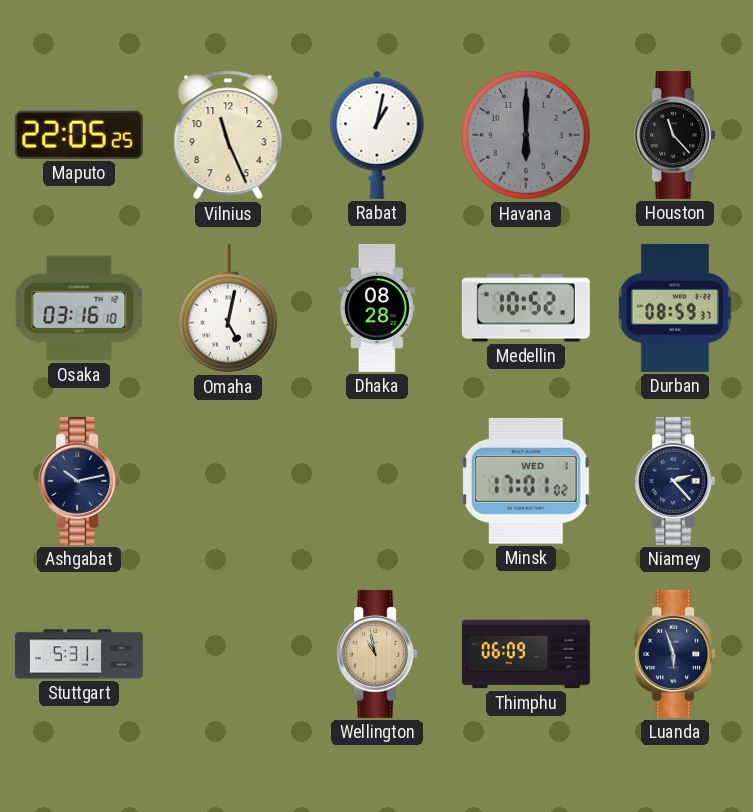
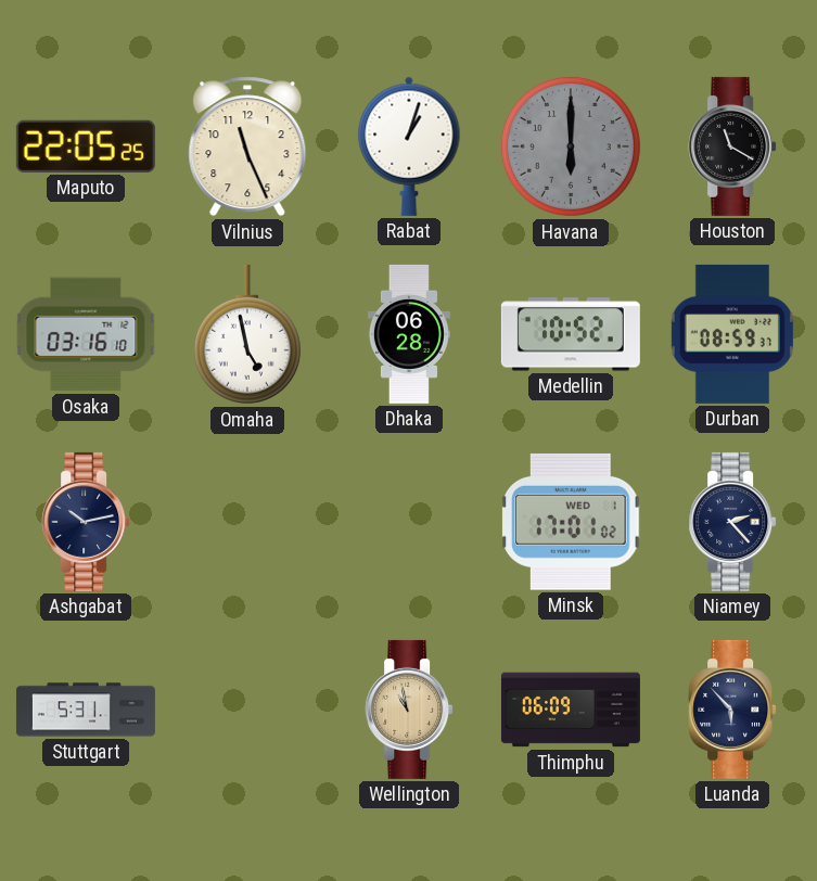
Rabat: 1:02 -> 1:03 (409, 146)
Houston: 11:23 -> 11:20 (732, 146)
Omaha: 5:02 -> 4:58 (247, 334)
Dhaka: 08:28 -> 06:28 (409, 334)
Luanda: 5:57 -> 5:53 (732, 710)
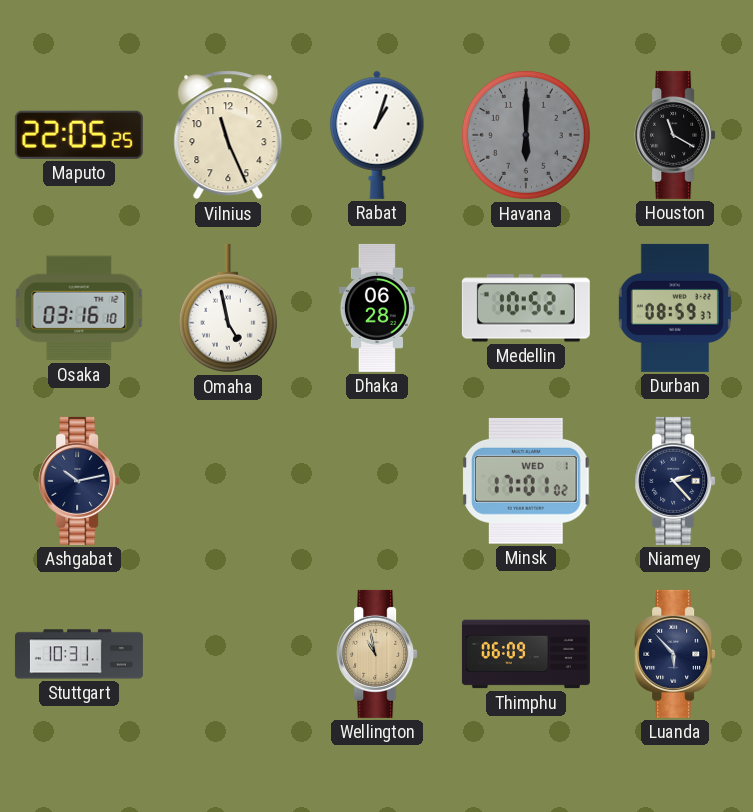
Stuttgart: 5:31 -> 10:31 (79, 654)
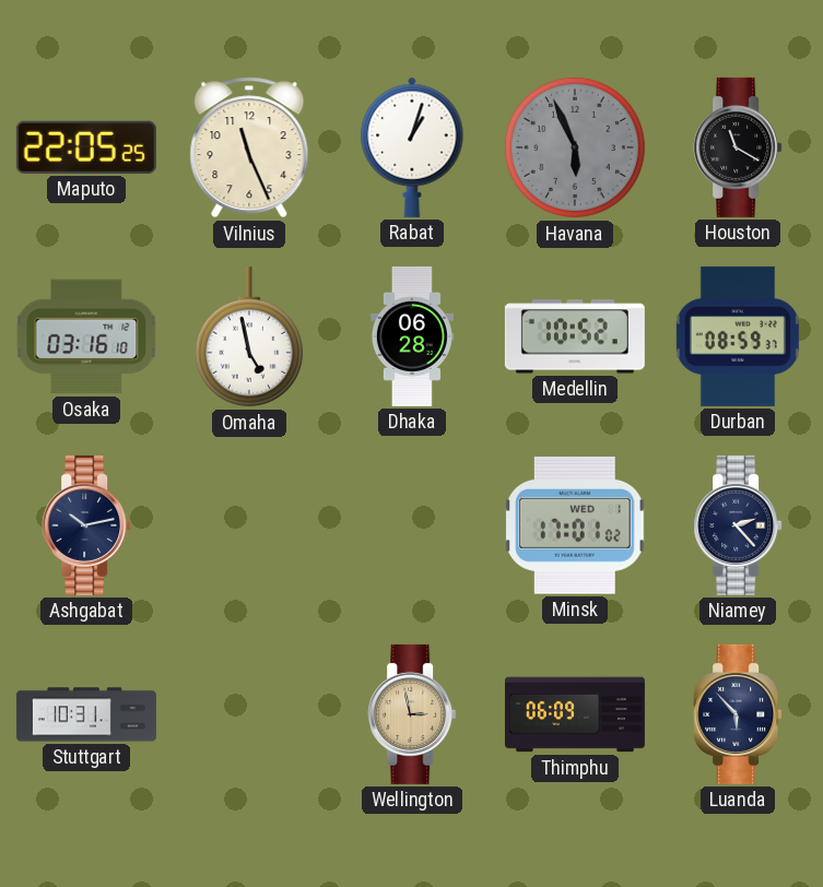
Havana: 6:00 -> 5:56 (575, 147)
Wellington: 10:58 -> 2:58 (412, 714)
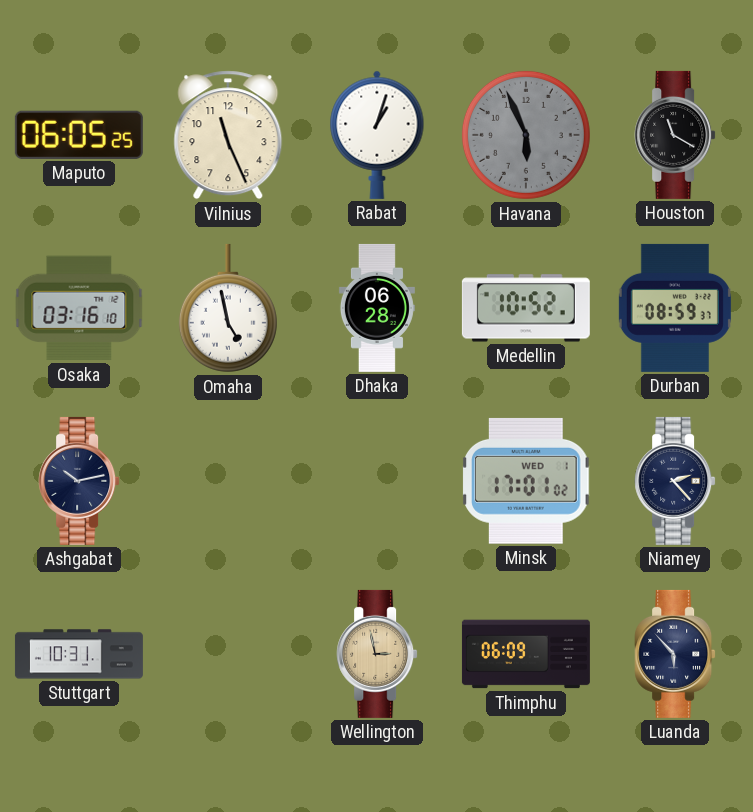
Maputo: 22:05 -> 06:05 (79, 135)
